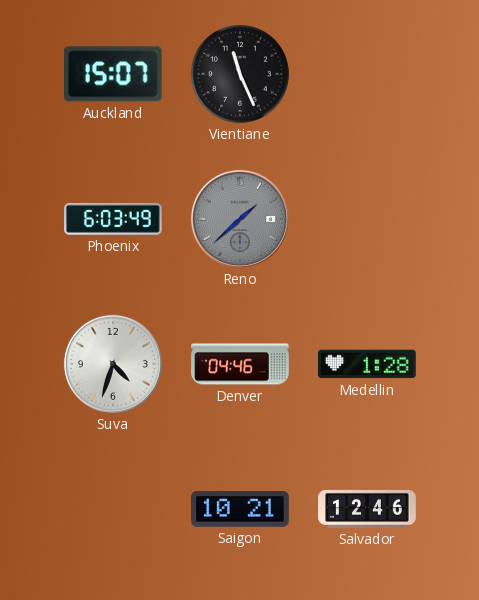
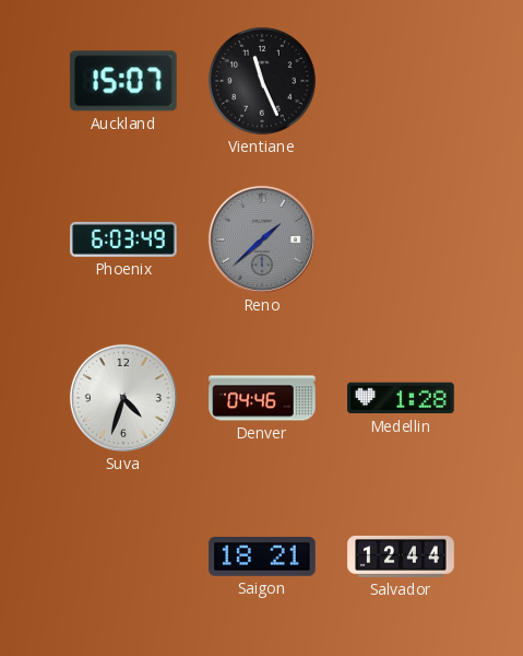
Saigon: 10:21 -> 18:21 (262, 558)
Salvador: 12:46 -> 12:44 (401, 557)
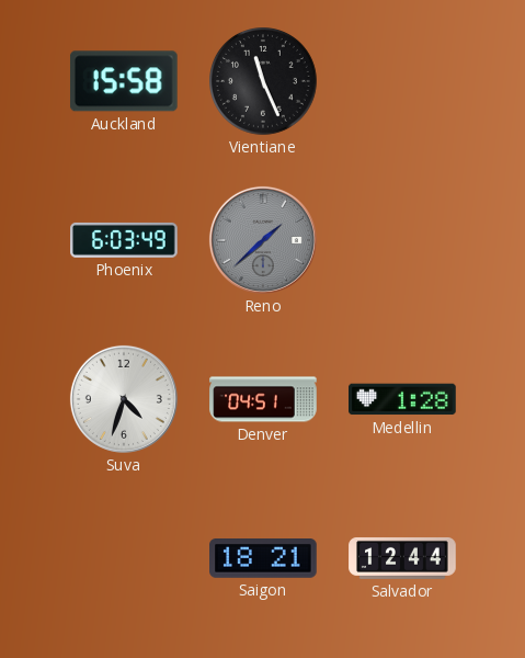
Auckland: 15:07 -> 15:58 (124, 81)
Denver: 04:46 -> 04:51 (263, 399)
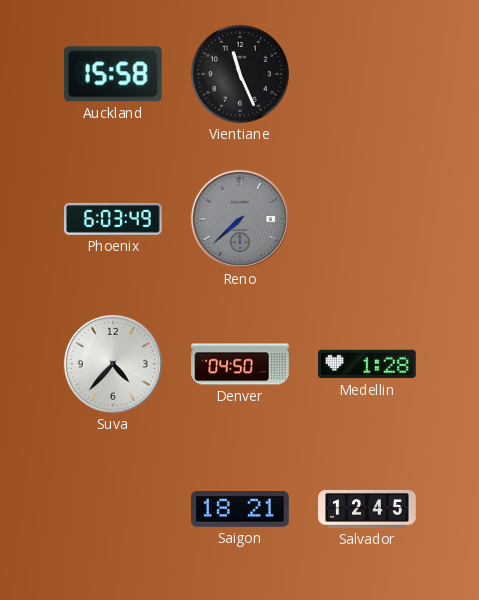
Reno: 1:38 -> 7:38 (240, 219)
Suva: 4:33 -> 4:37 (113, 364)
Denver: 04:51 -> 04:50 (240, 364)
Salvador: 12:44 -> 12:45 (367, 509)
